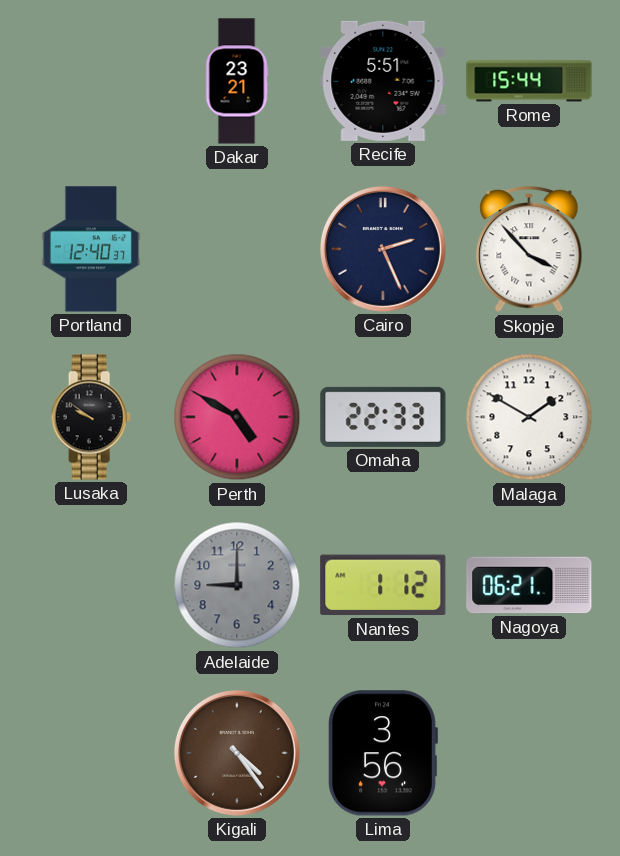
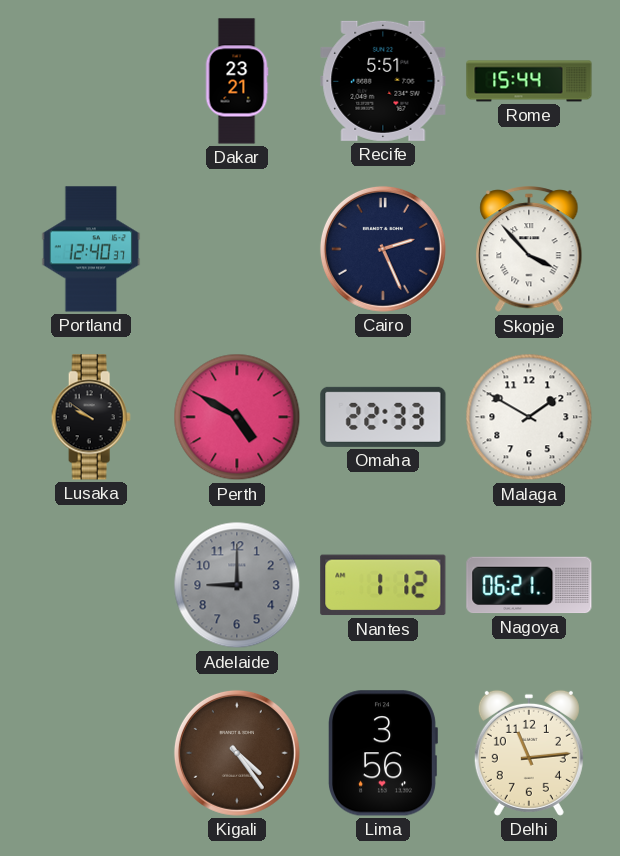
Delhi: none -> 11:14 (529, 753)
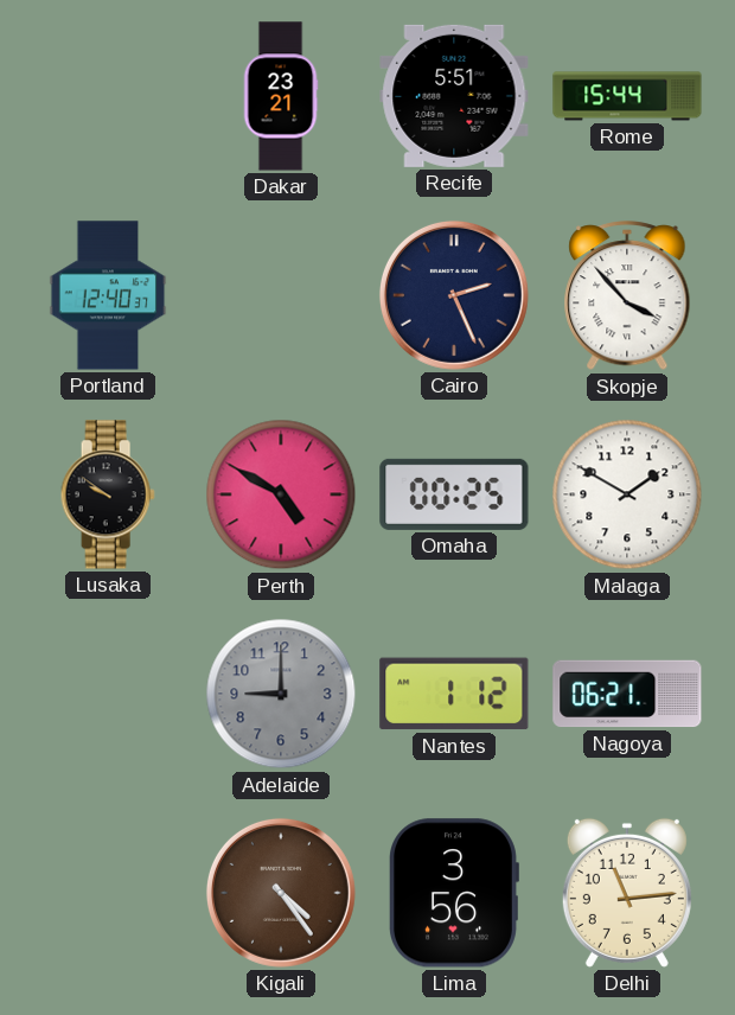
Omaha: 22:33 -> 00:25 (454, 494)
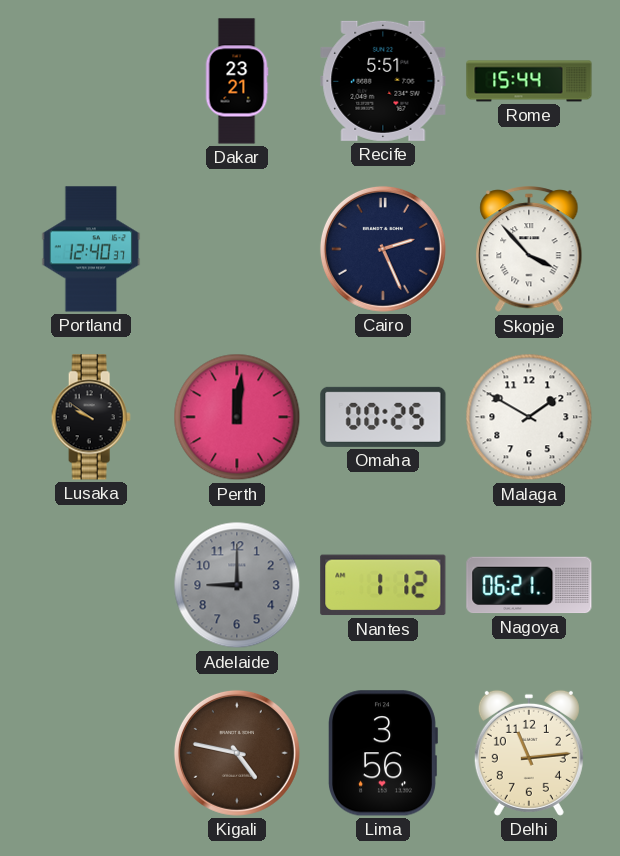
Perth: 4:50 -> 12:01 (237, 417)
Kigali: 4:24 -> 4:47 (237, 753)
